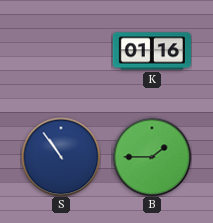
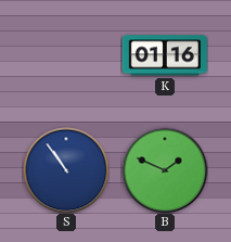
B: 1:45 -> 1:49 (165, 170)
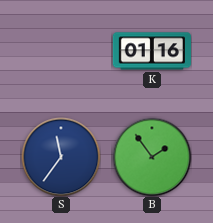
S: 10:54 -> 11:36 (61, 157)
B: 1:49 -> 1:54 (152, 157)
